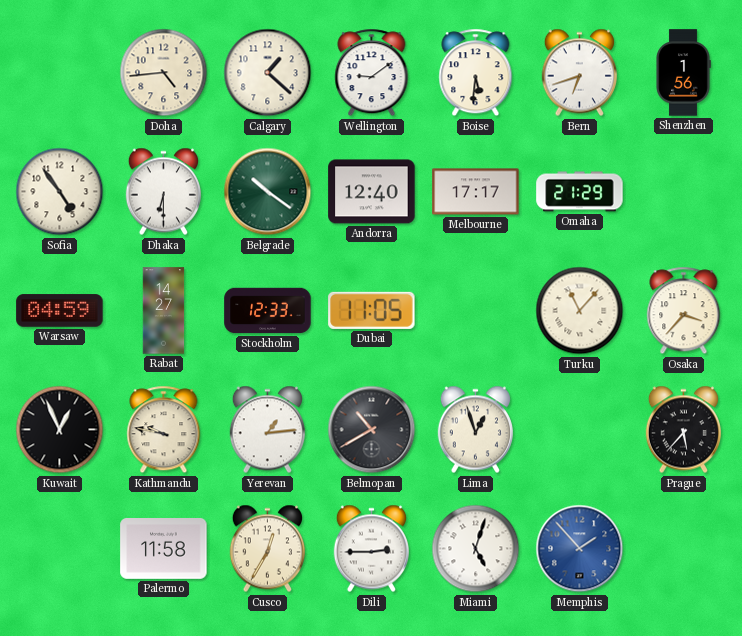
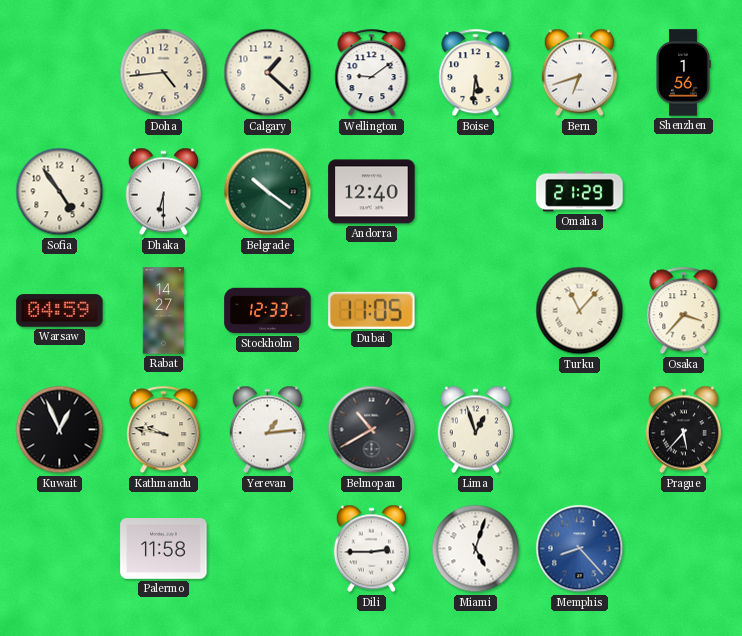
Melbourne: 17:17 -> none (476, 192)
Cusco: 12:35 -> none (267, 549)
Memphis: 1:53 -> 8:23 (580, 549)
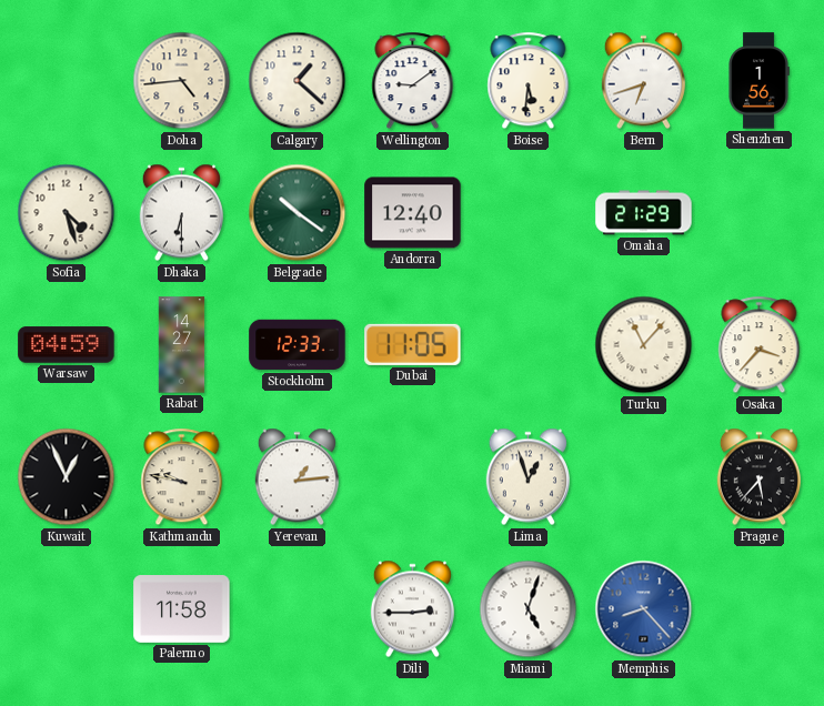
Sofia: 4:54 -> 4:27 (67, 213)
Belmopan: 10:40 -> none (372, 430)
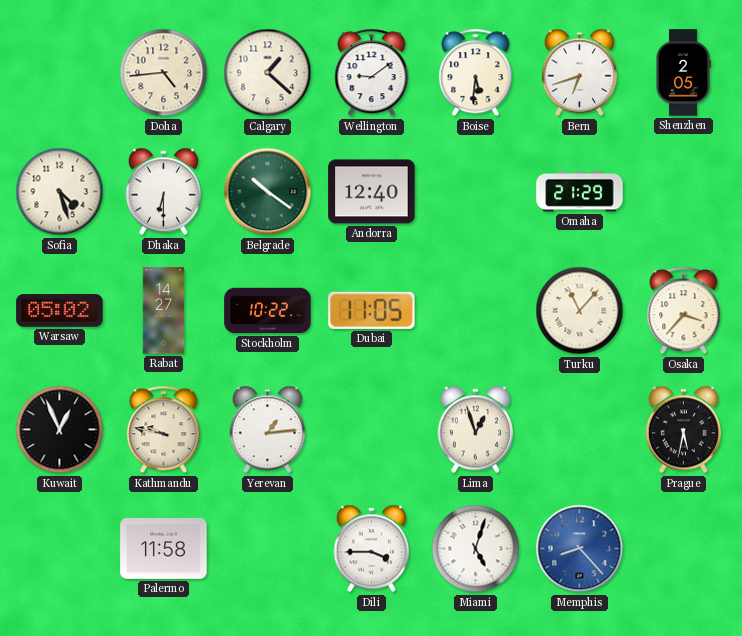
Shenzhen: 1:56 -> 2:05 (683, 73)
Warsaw: 04:59 -> 05:02 (60, 311)
Stockholm: 12:33 -> 10:22 (268, 311)
Prague: 5:37 -> 5:32 (683, 430)
Dili: 2:45 -> 3:45 (371, 549)
